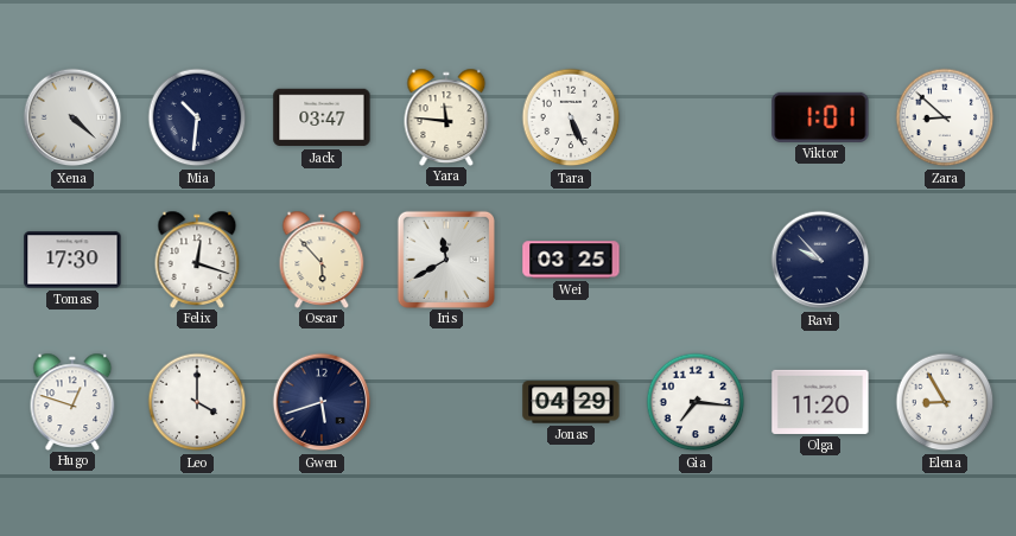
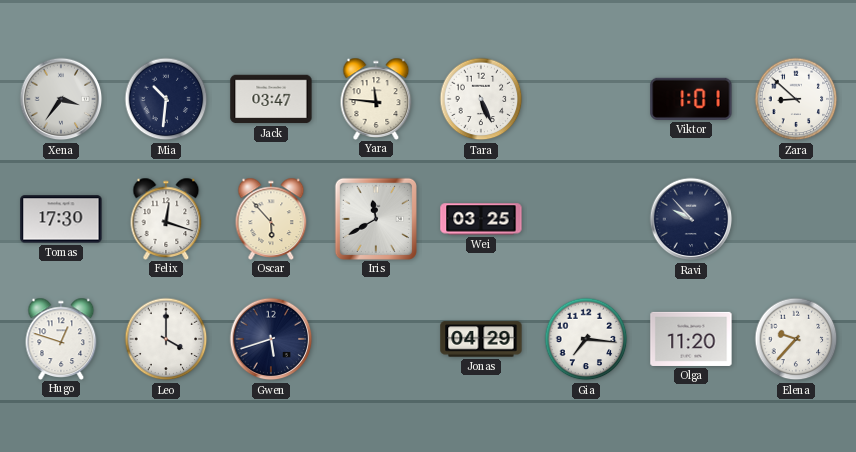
Xena: 4:22 -> 3:36 (61, 99)
Elena: 8:55 -> 9:37 (796, 339)
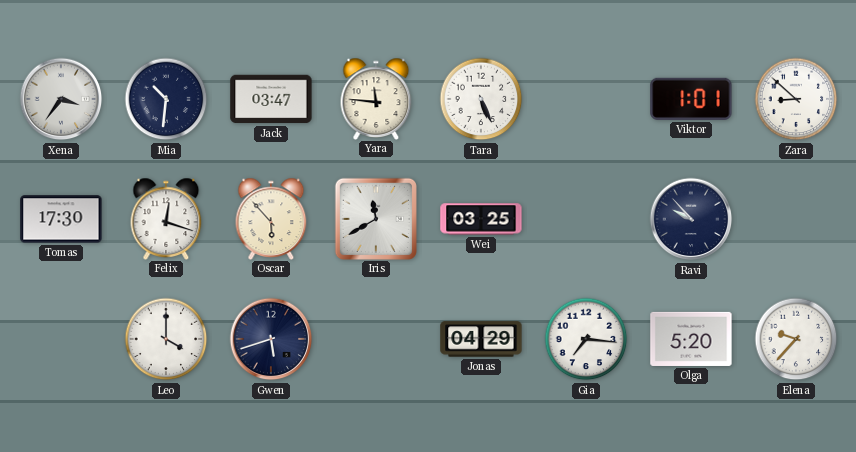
Hugo: 12:48 -> none (61, 338)
Olga: 11:20 -> 5:20 (691, 339)
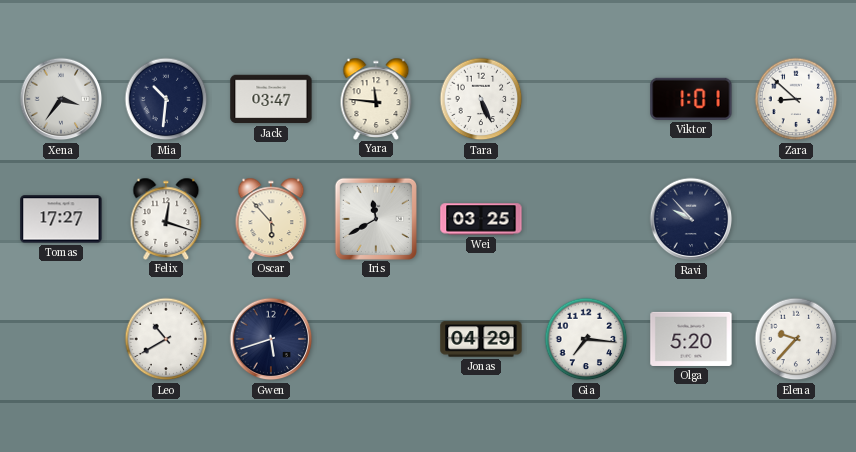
Tomas: 17:30 -> 17:27 (61, 219)
Leo: 4:00 -> 10:40 (166, 339)
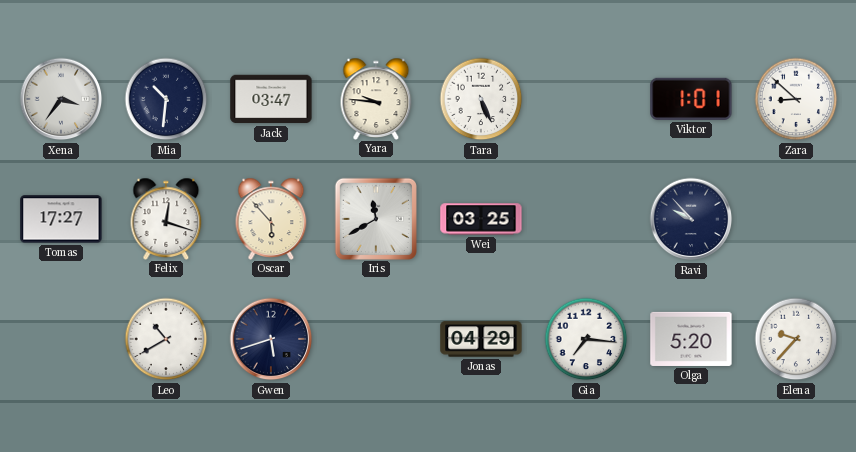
Yara: 11:46 -> 9:46 (376, 98)
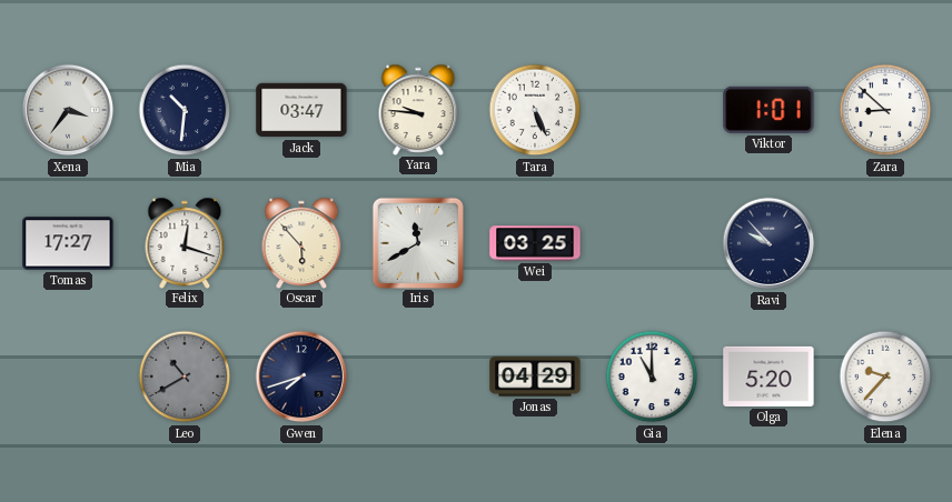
Leo dial: white -> grey (185, 376)
Gwen: 5:42 -> 7:42 (301, 376)
Gia: 7:16 -> 11:00 (652, 376)
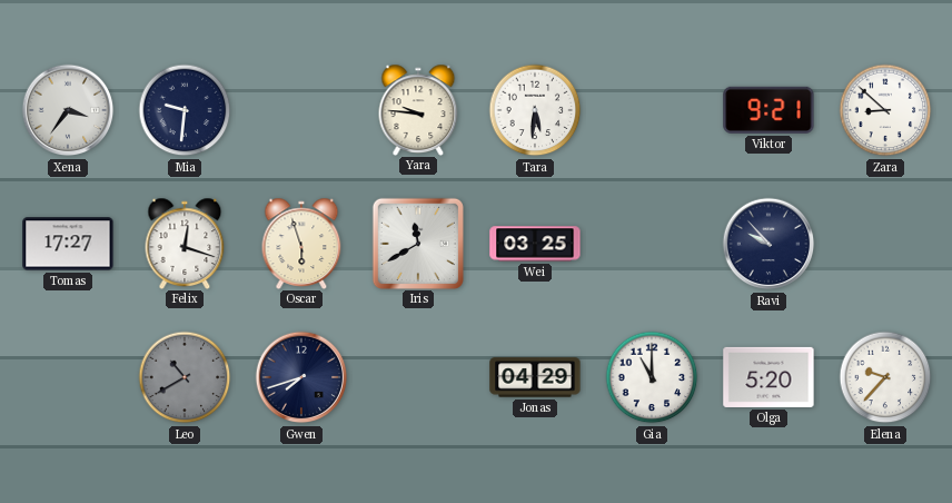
Mia: 10:31 -> 9:31 (185, 110)
Jack: 03:47 -> none (301, 110)
Tara: 5:26 -> 5:31 (535, 110)
Viktor: 1:01 -> 9:21 (768, 110)
Oscar: 5:53 -> 5:57 (301, 243)
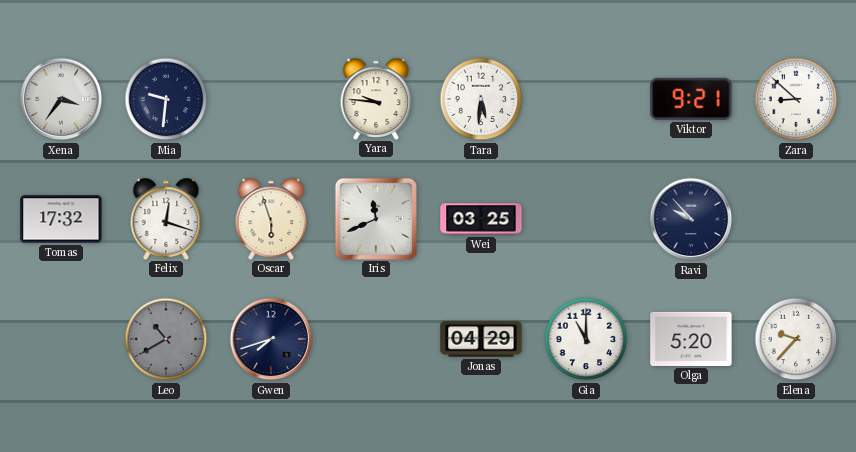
Tomas: 17:27 -> 17:32 (61, 219)
Iris: 11:40 -> 11:41 (375, 218)
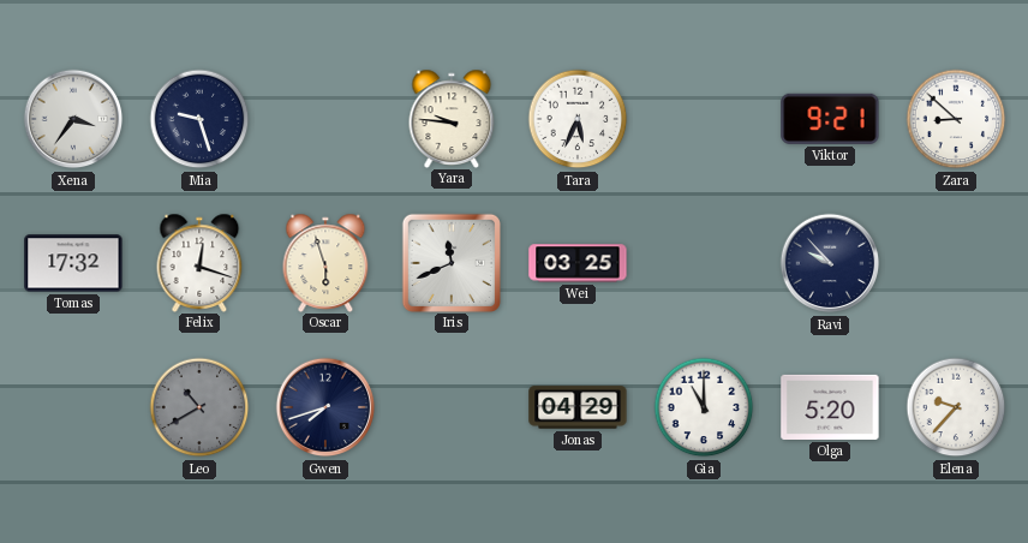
Mia: 9:31 -> 9:27 (199, 119)
Tara: 5:31 -> 5:34 (578, 119)
